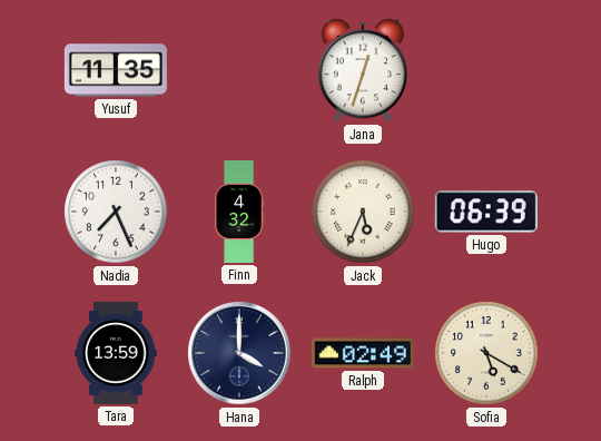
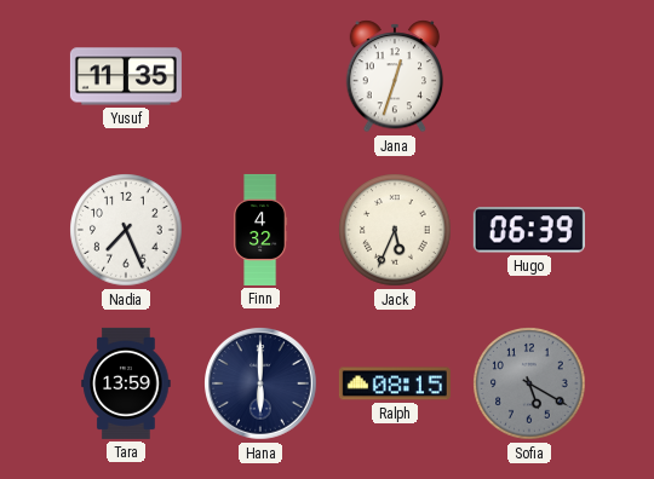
Hana: 4:00 -> 6:00 (262, 385)
Ralph: 02:49 -> 08:15 (395, 383)
Sofia dial: cream -> grey (529, 383)
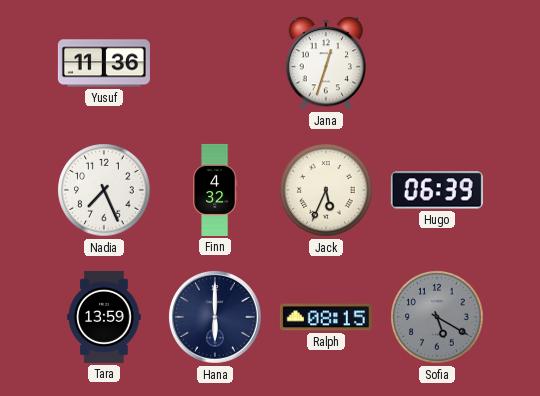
Yusuf: 11:35 -> 11:36 (104, 63)
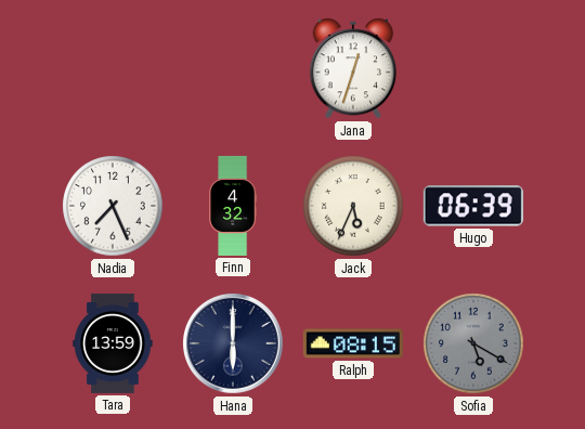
Yusuf: 11:36 -> none (104, 63)
